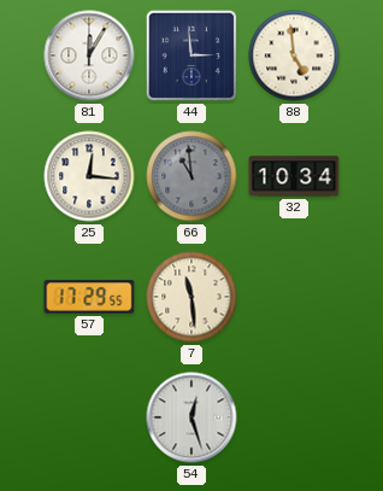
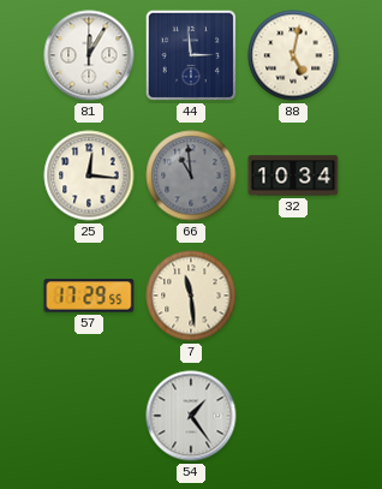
88: 4:59 -> 5:02 (293, 55)
54: 12:27 -> 1:24 (191, 416)
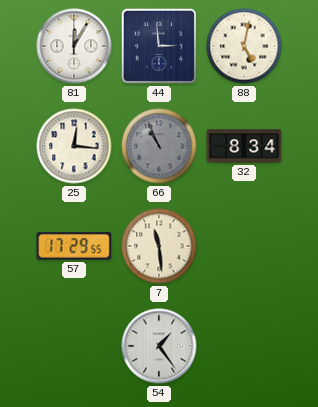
66: 10:59 -> 10:56 (159, 146)
32: 10:34 -> 8:34 (244, 146)
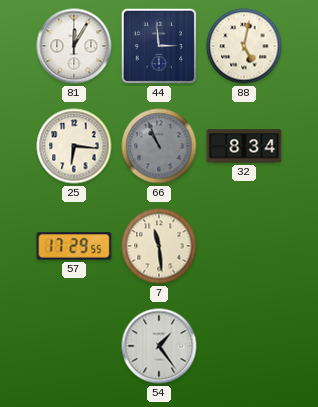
25: 12:16 -> 6:16 (74, 146)
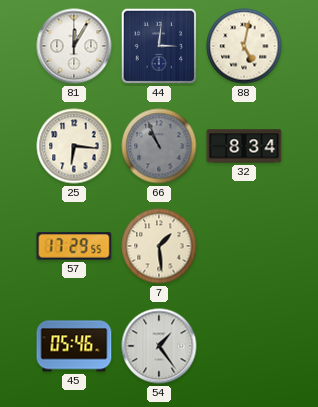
44: 2:59 -> 3:01 (159, 46)
7: 11:29 -> 1:29 (159, 246)
45: none -> 05:46 (74, 346)
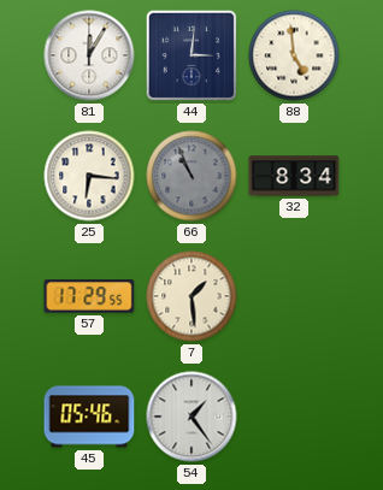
88: 5:02 -> 4:59 (294, 55)
